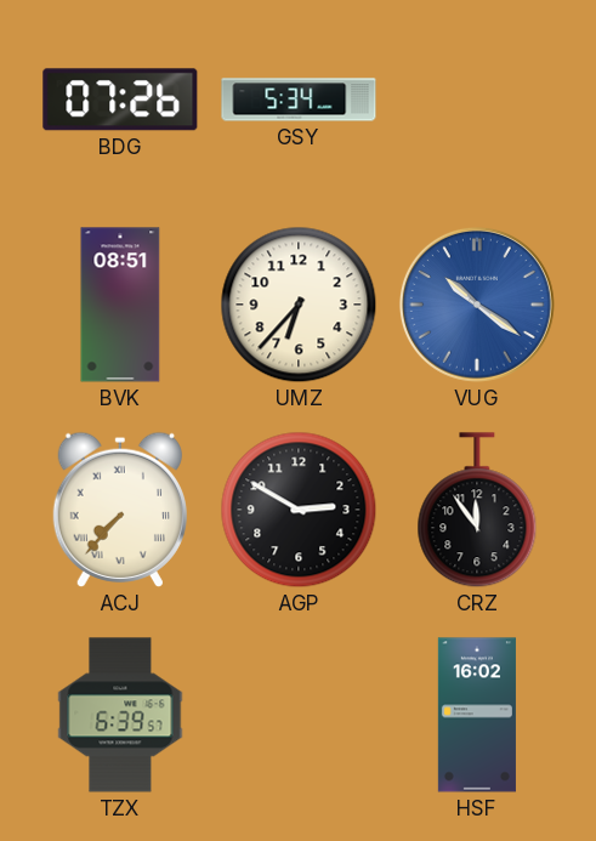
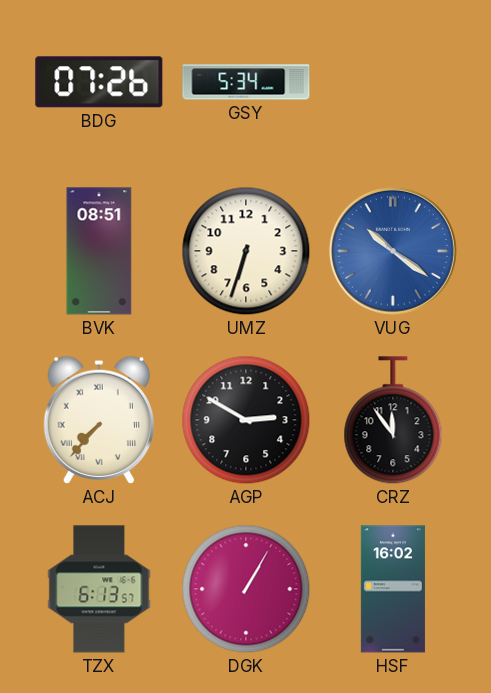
UMZ: 6:37 -> 6:33 (246, 251)
TZX: 6:39 -> 6:13 (99, 589)
DGK: none -> 1:05 (246, 589)
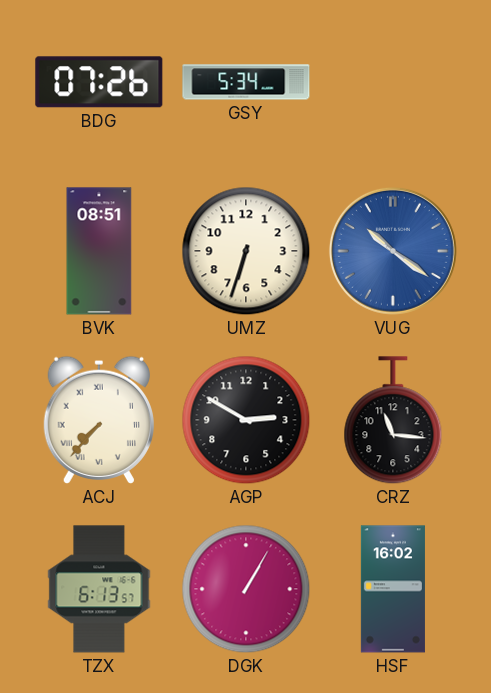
CRZ: 11:54 -> 11:16 (393, 421)
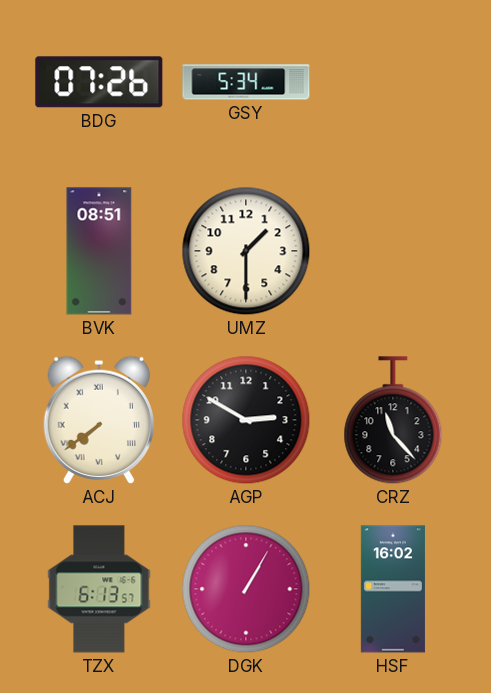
UMZ: 6:33 -> 1:30 (246, 251)
VUG: 10:21 -> none (393, 251)
ACJ: 7:37 -> 7:39 (99, 420)
CRZ: 11:16 -> 11:23 (393, 421)
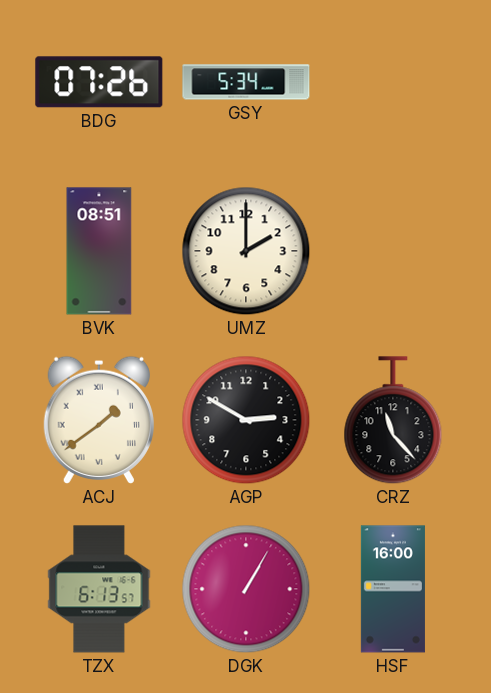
UMZ: 1:30 -> 2:00 (246, 251)
ACJ: 7:39 -> 1:39 (99, 420)
HSF: 16:02 -> 16:00 (393, 589)
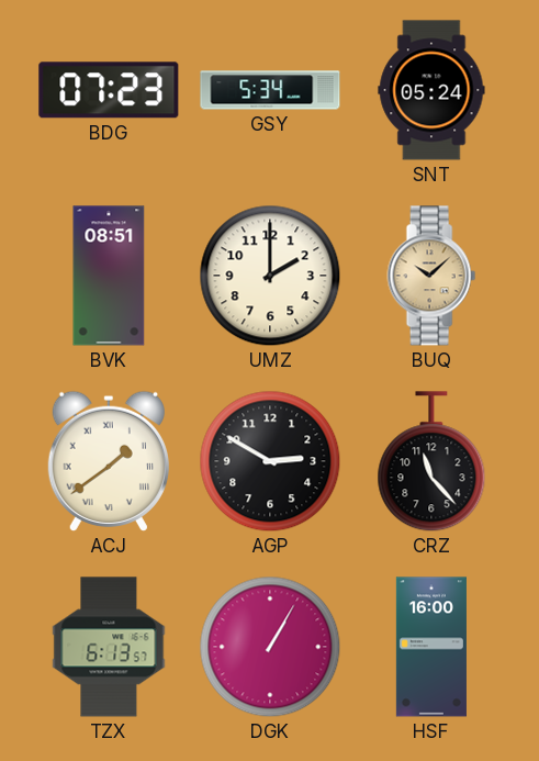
BDG: 07:26 -> 07:23 (109, 90)
SNT: none -> 05:24 (431, 90)
BUQ: none -> 10:08 (431, 276)
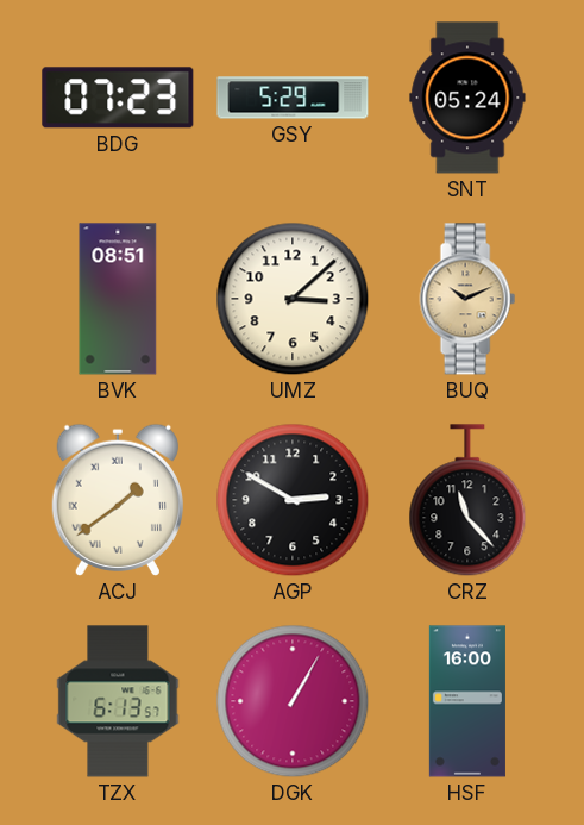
GSY: 5:34 -> 5:29 (293, 98)
UMZ: 2:00 -> 3:08 (293, 299)
BUQ: 10:08 -> 10:11 (467, 299)
